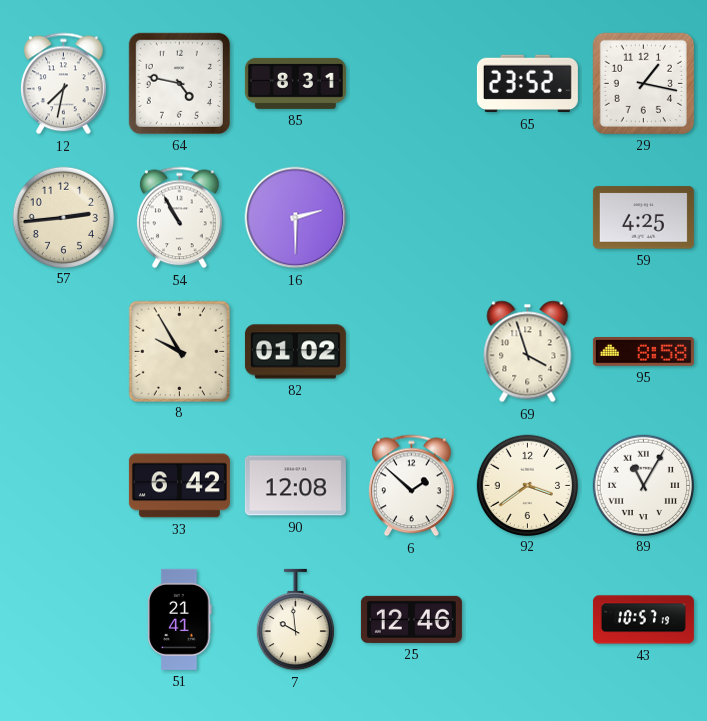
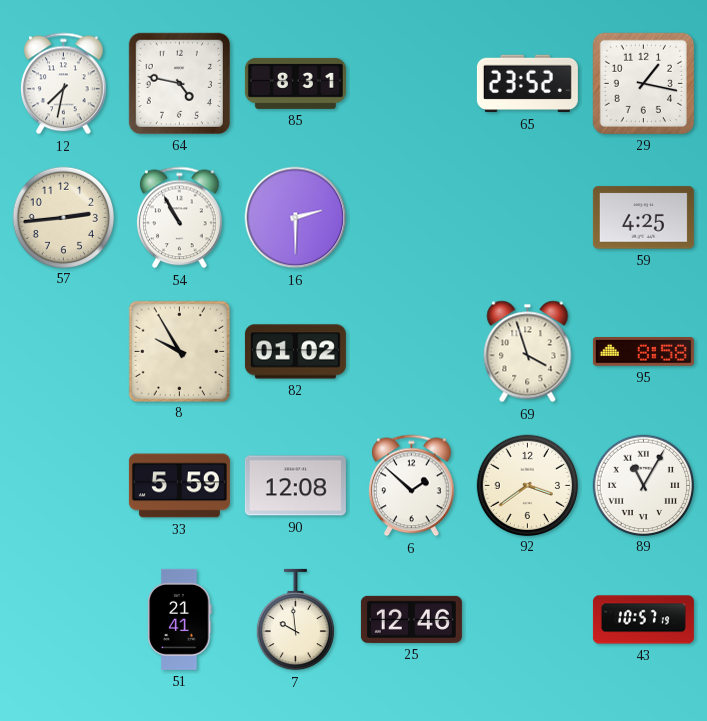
33: 6:42 -> 5:59 (179, 486)
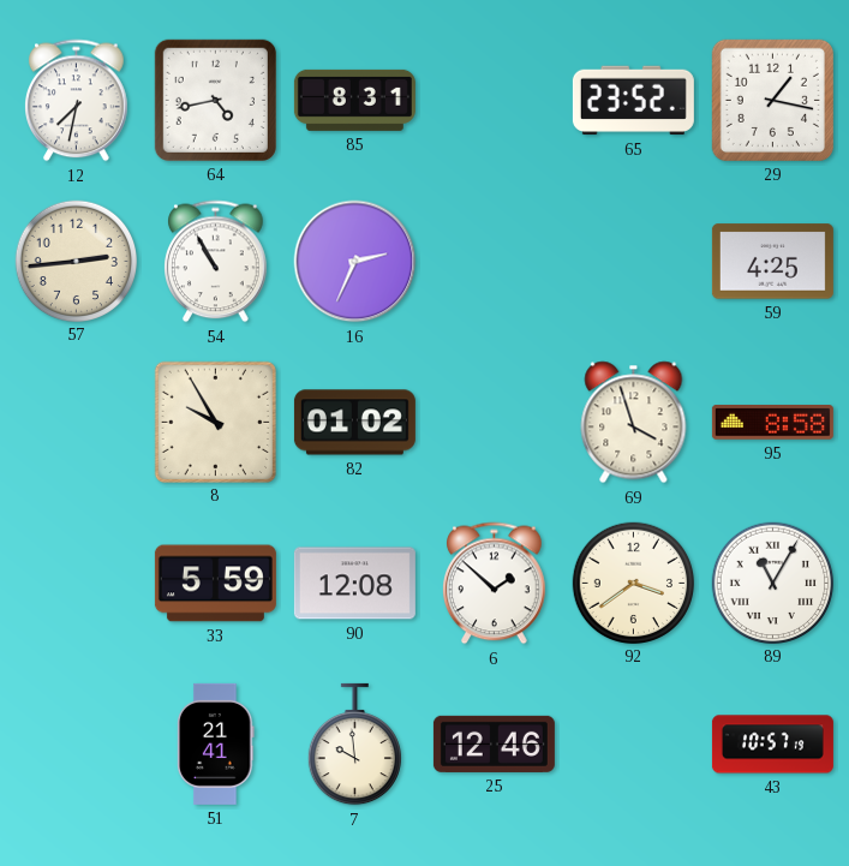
64: 4:47 -> 4:43 (215, 100)
16: 2:30 -> 2:34 (355, 262)
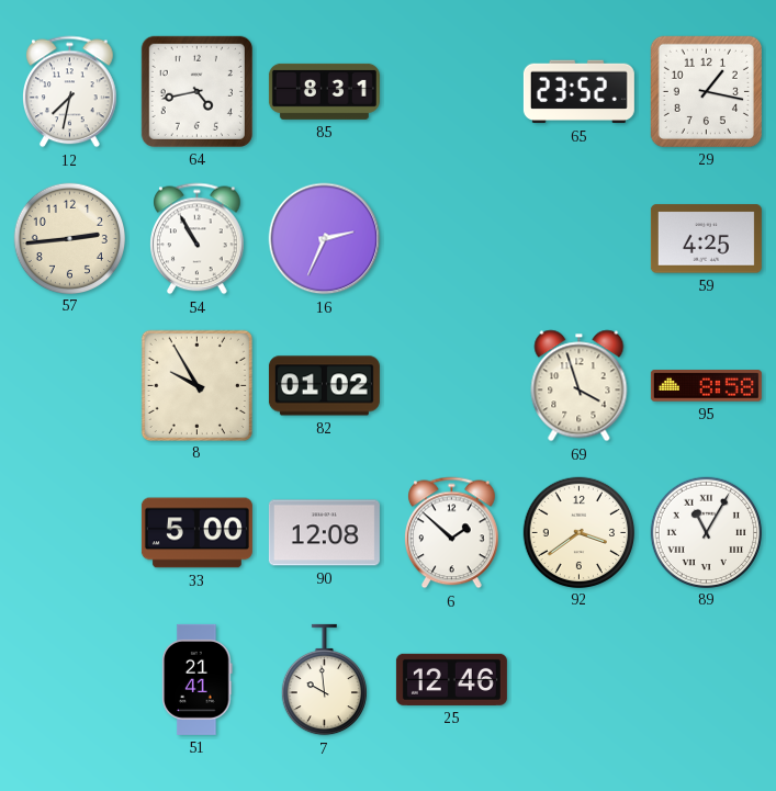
33: 5:59 -> 5:00 (196, 533)
43: 10:57 -> none (772, 745)
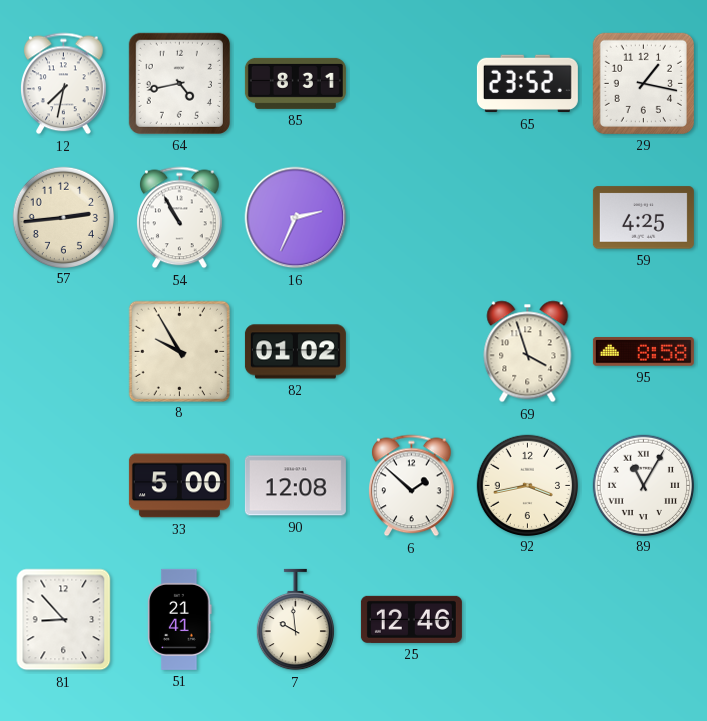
92: 3:39 -> 3:43 (527, 485)
81: none -> 8:53 (64, 620)
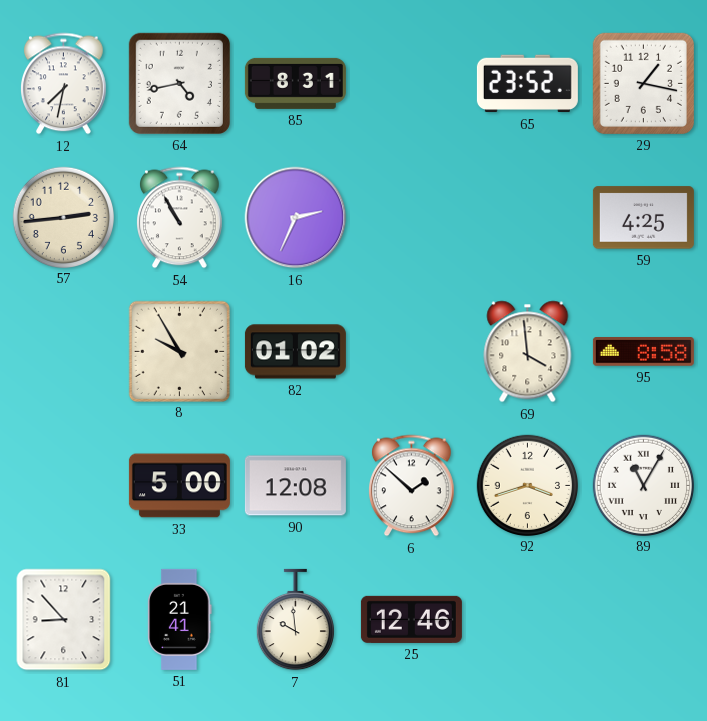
69: 3:57 -> 3:59 (528, 352)
92: 3:43 -> 3:42 (527, 485)
